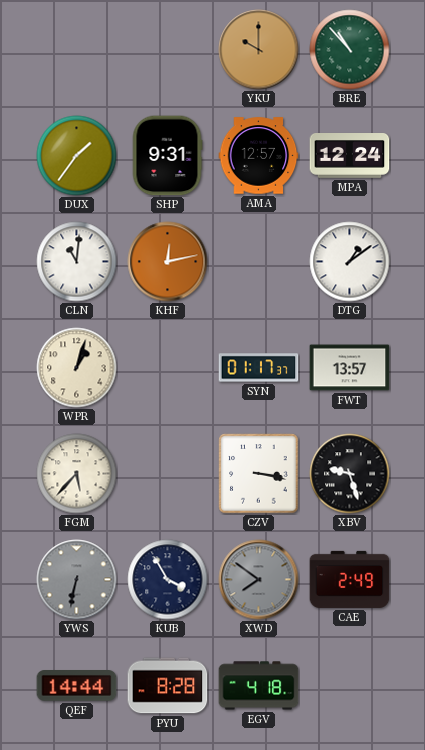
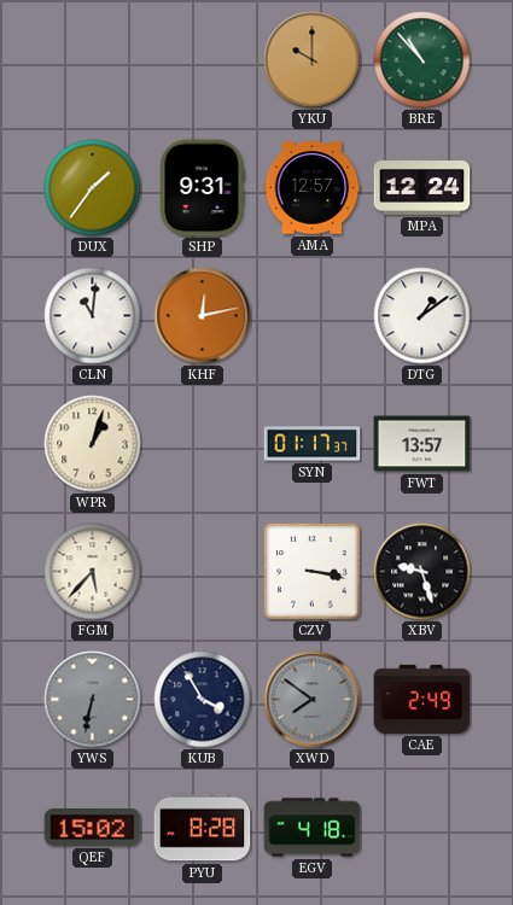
QEF: 14:44 -> 15:02 (93, 828)
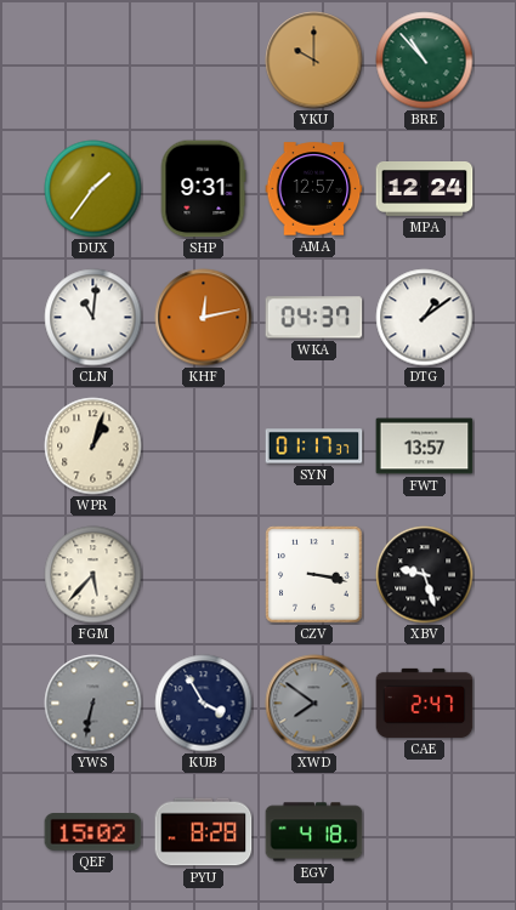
WKA: none -> 04:37 (314, 318)
CAE: 2:49 -> 2:47 (425, 703)
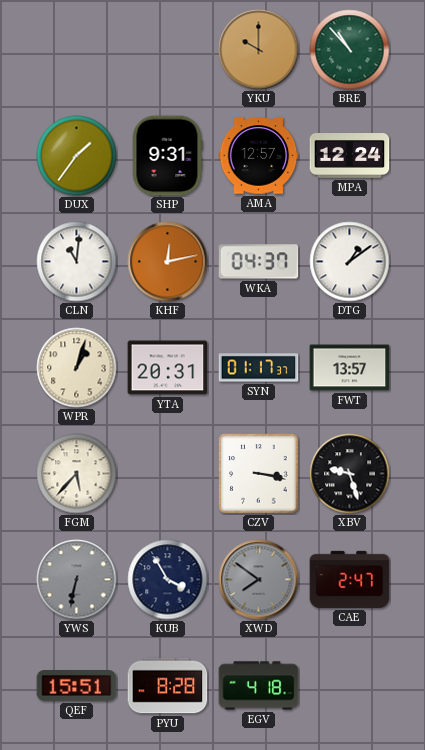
YTA: none -> 20:31 (168, 368)
QEF: 15:02 -> 15:51 (77, 686)
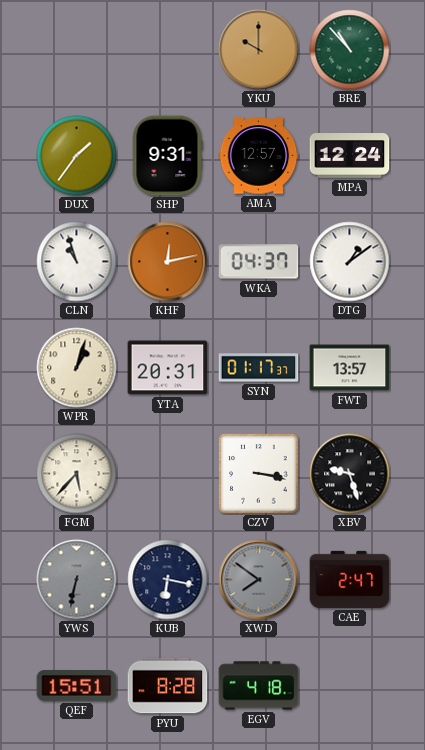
CLN: 11:01 -> 10:57 (77, 262)
KUB: 3:55 -> 6:17 (168, 580)
